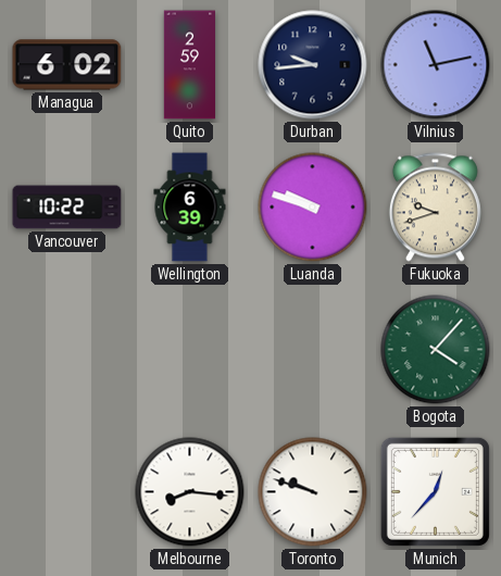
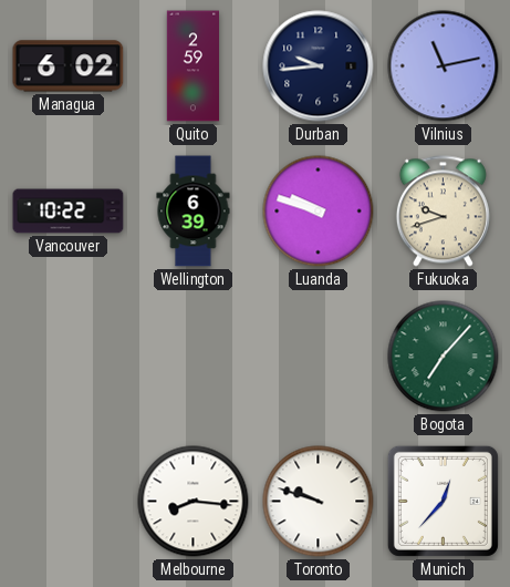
Bogota: 4:07 -> 7:07 (444, 357)
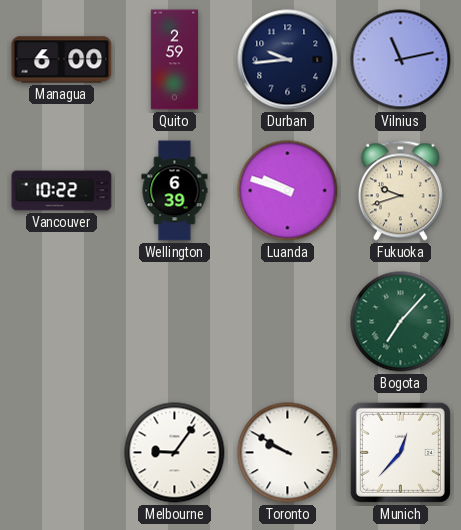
Managua: 6:02 -> 6:00 (62, 60)
Melbourne: 8:16 -> 9:06 (175, 453)
Toronto: 9:48 -> 9:50 (288, 453)
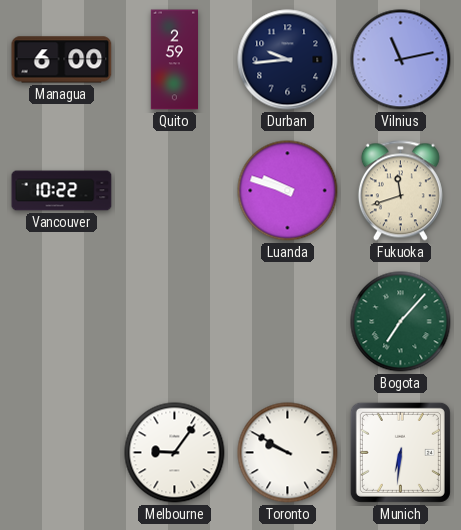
Wellington: 6:39 -> none (175, 191)
Fukuoka: 9:42 -> 11:42 (400, 191)
Munich: 12:37 -> 6:31 (400, 452)
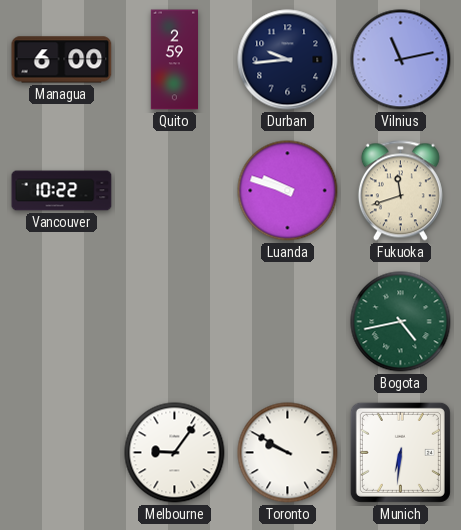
Bogota: 7:07 -> 4:43 (401, 322)
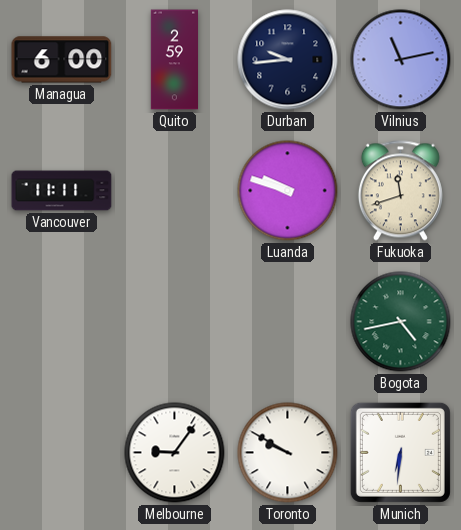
Vancouver: 10:22 -> 11:11 (62, 191)
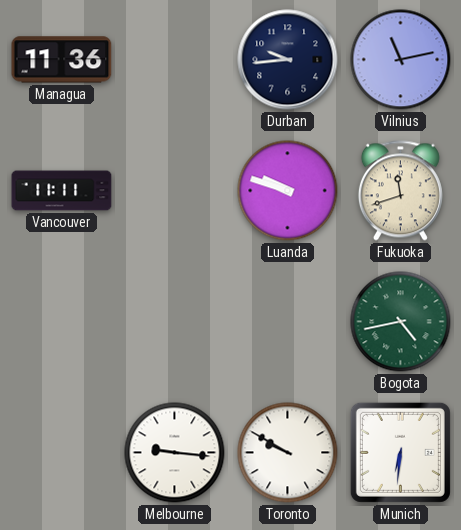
Managua: 6:00 -> 11:36 (62, 60)
Quito: 2:59 -> none (175, 60)
Melbourne: 9:06 -> 9:16 (175, 453)
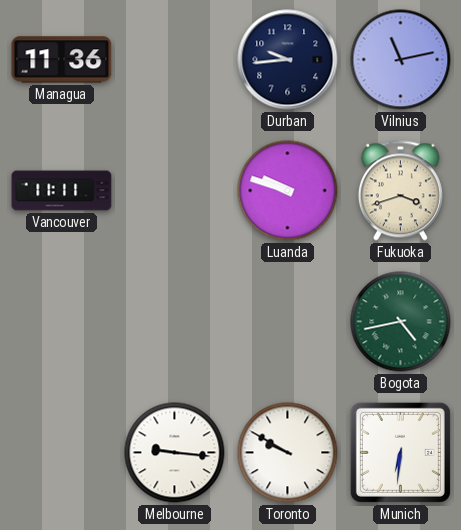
Fukuoka: 11:42 -> 3:42 (400, 191)
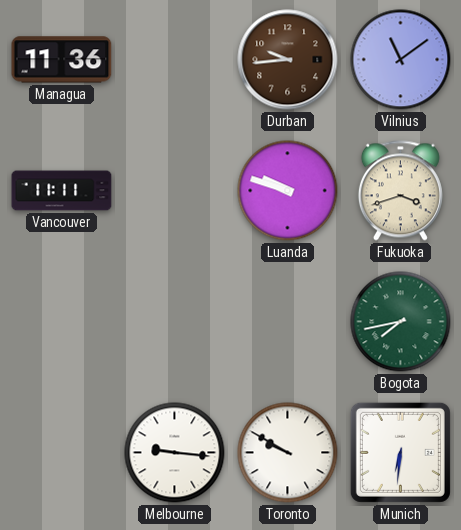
Durban dial: navy -> brown (288, 60)
Vilnius: 11:13 -> 11:09 (401, 60)
Bogota: 4:43 -> 7:43 (401, 322)
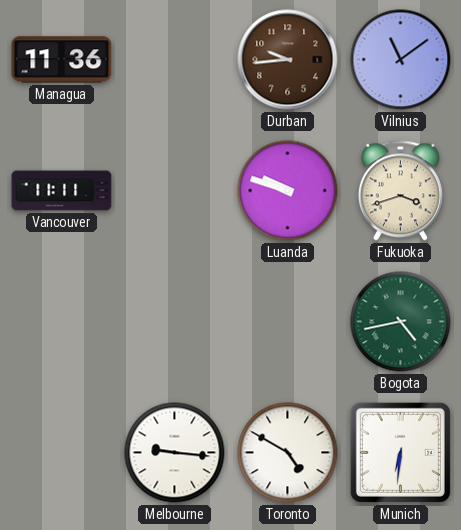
Bogota: 7:43 -> 4:43 (401, 322)
Toronto: 9:50 -> 4:50 (288, 453)
